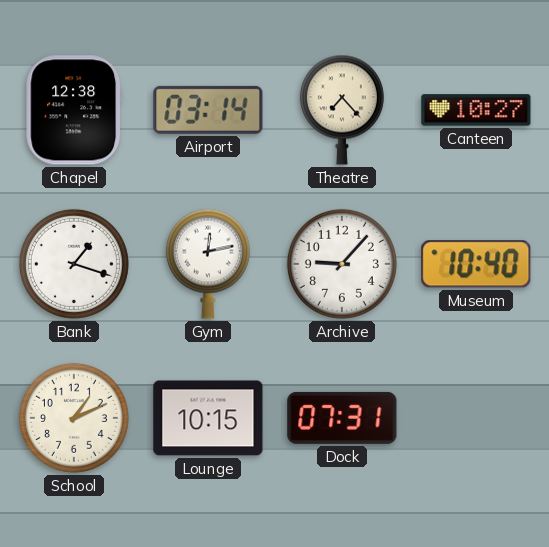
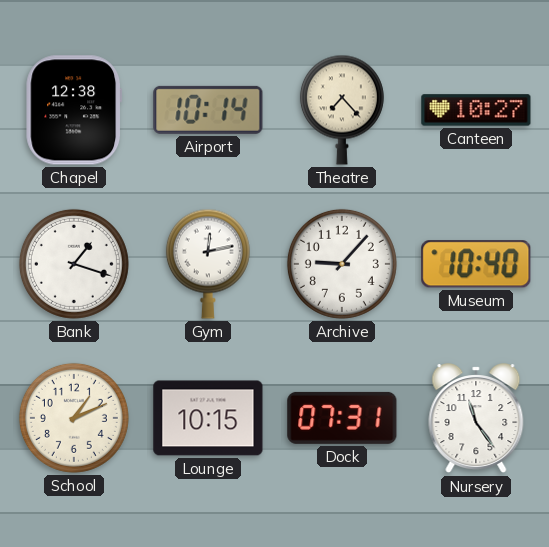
Airport: 03:14 -> 10:14 (208, 110)
Nursery: none -> 11:24 (476, 419)
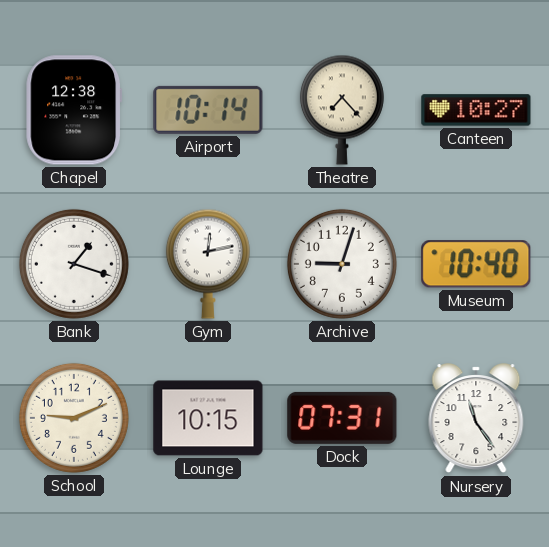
Archive: 9:07 -> 9:03 (342, 264)
School: 1:11 -> 9:11 (74, 418)
